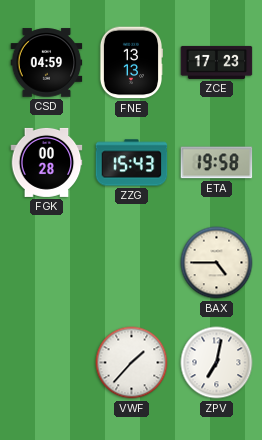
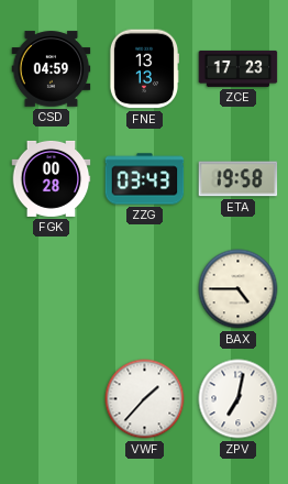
ZZG: 15:43 -> 03:43 (145, 179)
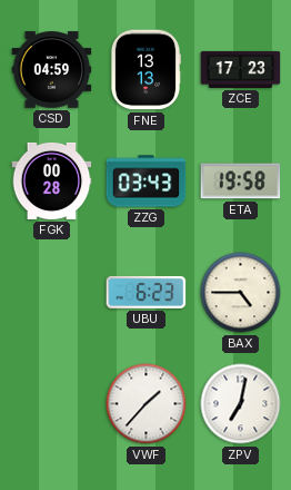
UBU: none -> 6:23 (147, 292)
